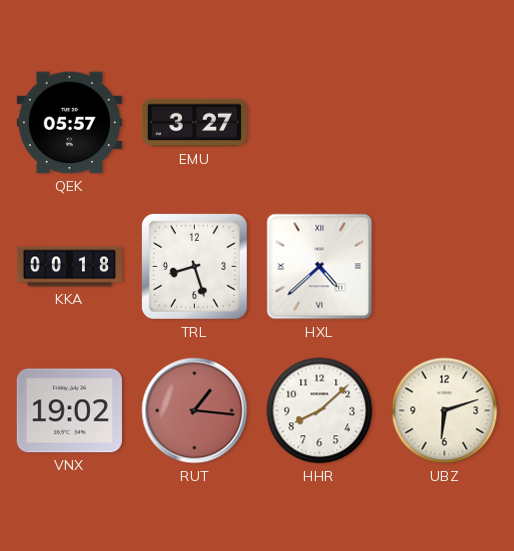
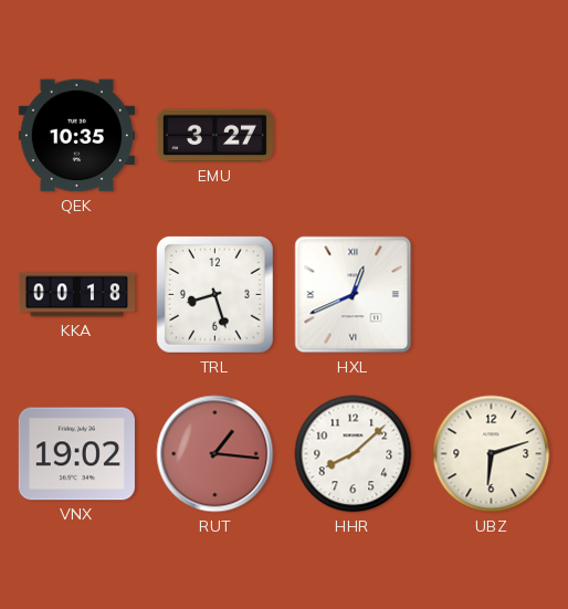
QEK: 05:57 -> 10:35 (76, 136)
HXL: 4:38 -> 12:41 (354, 295)
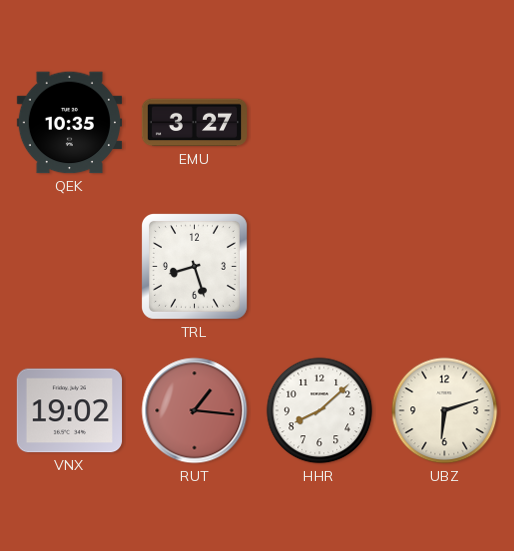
KKA: 00:18 -> none (76, 295)
HXL: 12:41 -> none (354, 295)
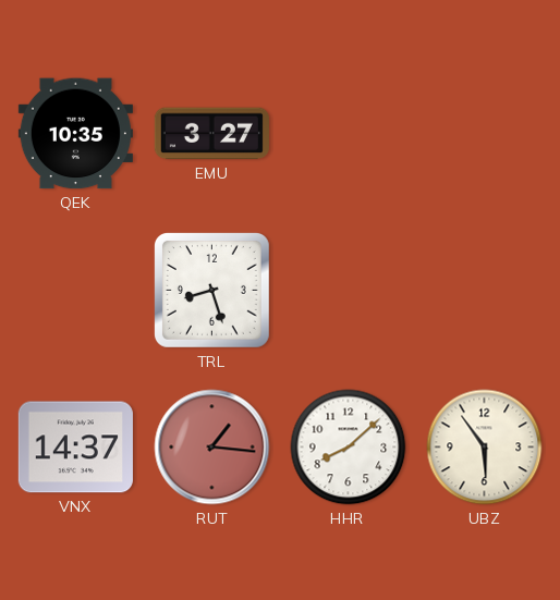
VNX: 19:02 -> 14:37 (75, 448)
UBZ: 6:12 -> 5:54 (485, 448)
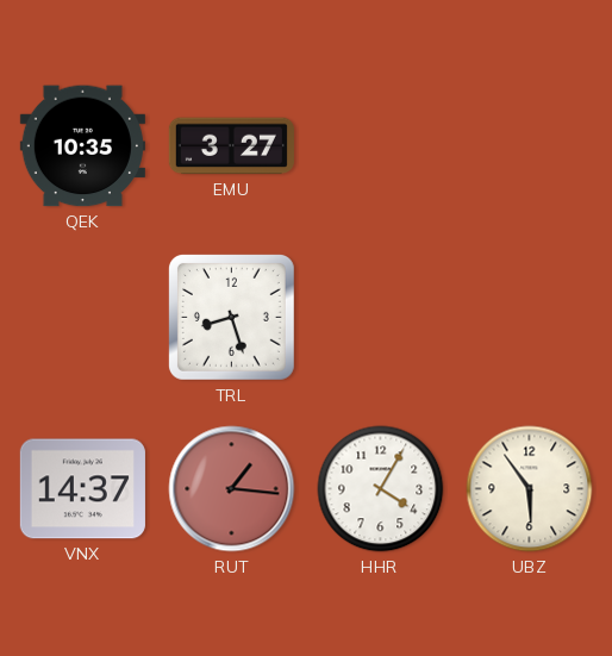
HHR: 8:08 -> 4:05 (381, 489)
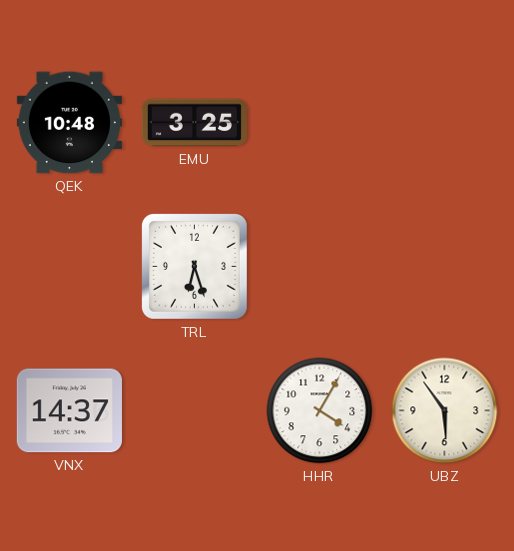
QEK: 10:35 -> 10:48 (69, 123)
EMU: 3:27 -> 3:25 (194, 123)
TRL: 8:27 -> 6:27 (194, 266)
RUT: 1:16 -> none (232, 489)
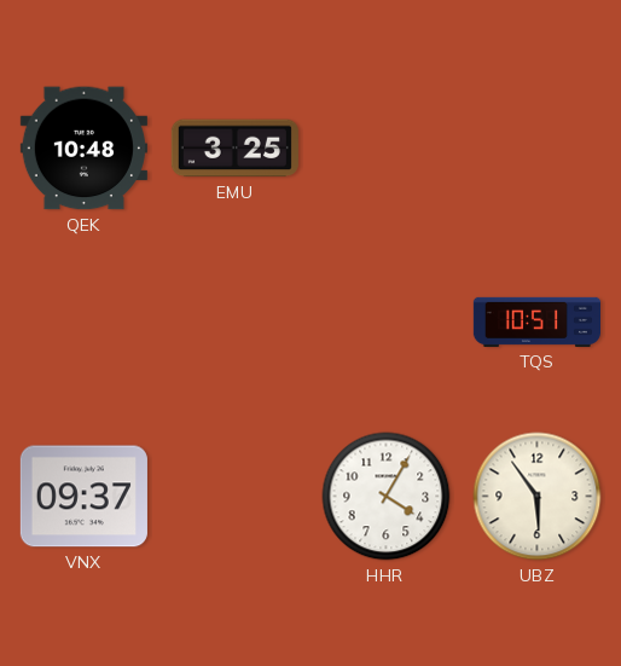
TRL: 6:27 -> none (194, 266)
TQS: none -> 10:51 (536, 322)
VNX: 14:37 -> 09:37 (83, 497)
